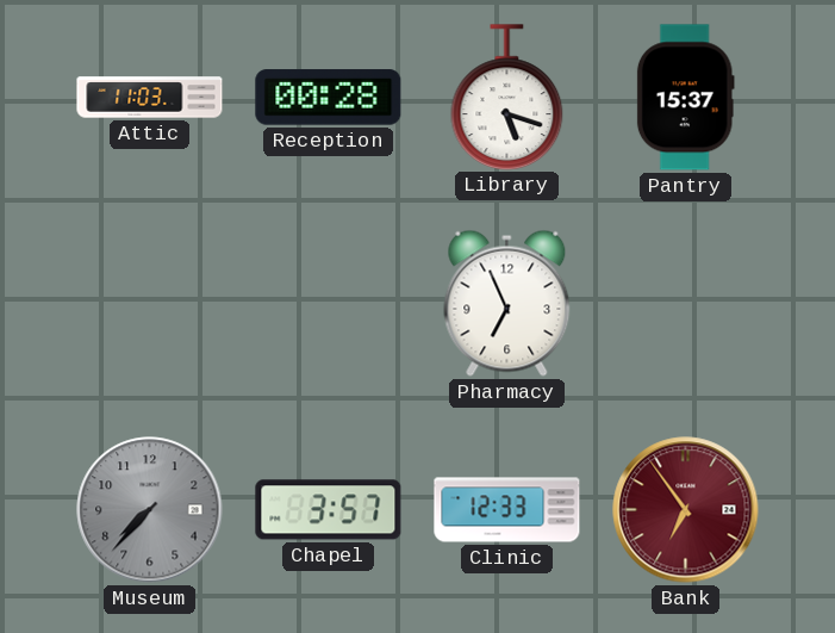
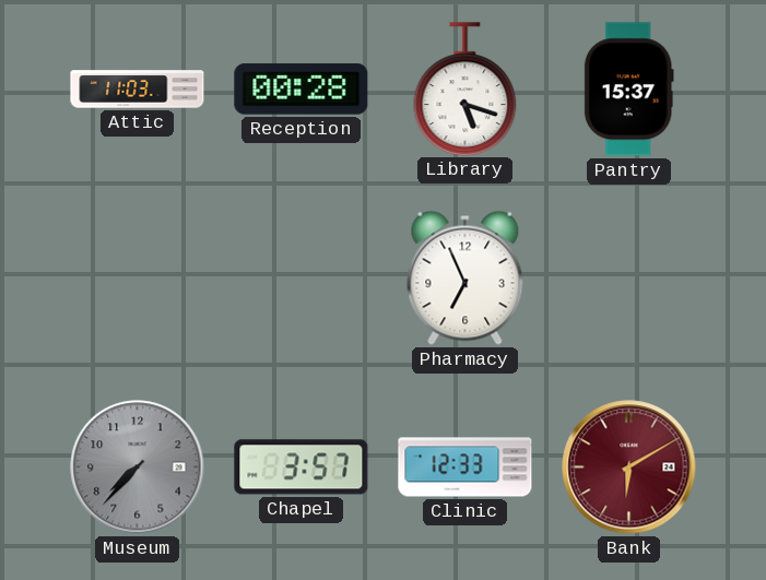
Bank: 6:54 -> 6:10 (629, 467)
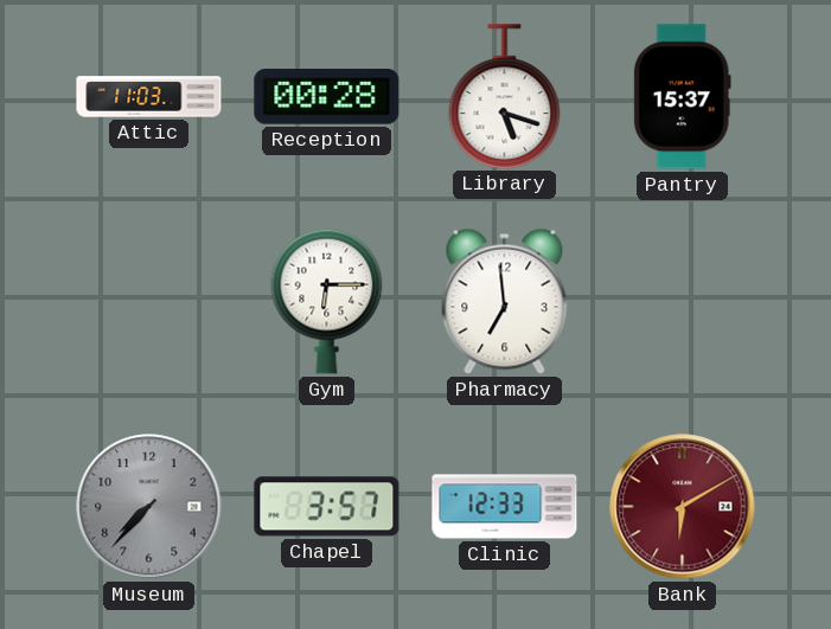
Gym: none -> 6:15 (327, 301)
Pharmacy: 6:56 -> 6:59 (505, 301)
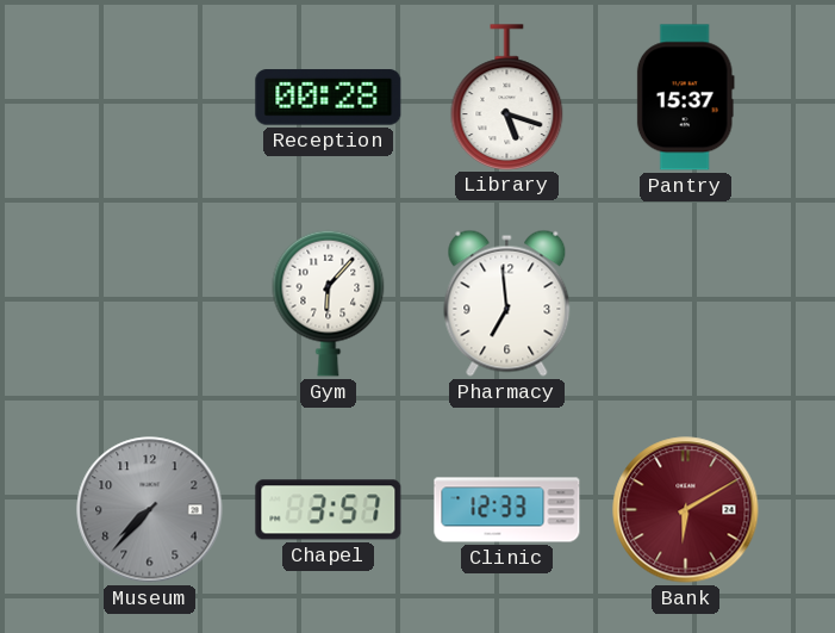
Attic: 11:03 -> none (149, 97)
Gym: 6:15 -> 6:07 (329, 303)
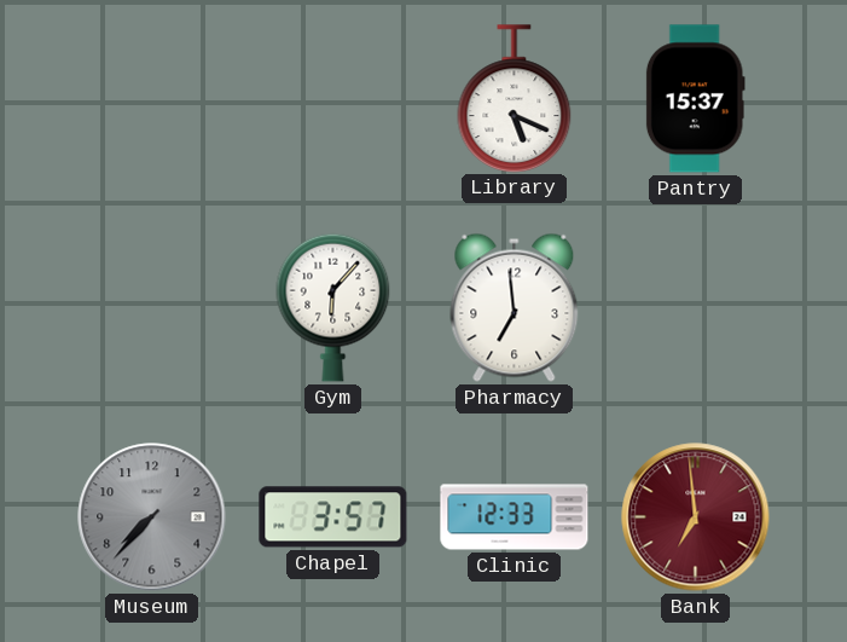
Reception: 00:28 -> none (329, 98)
Library: 5:18 -> 5:19 (515, 98)
Bank: 6:10 -> 6:59 (696, 517)
